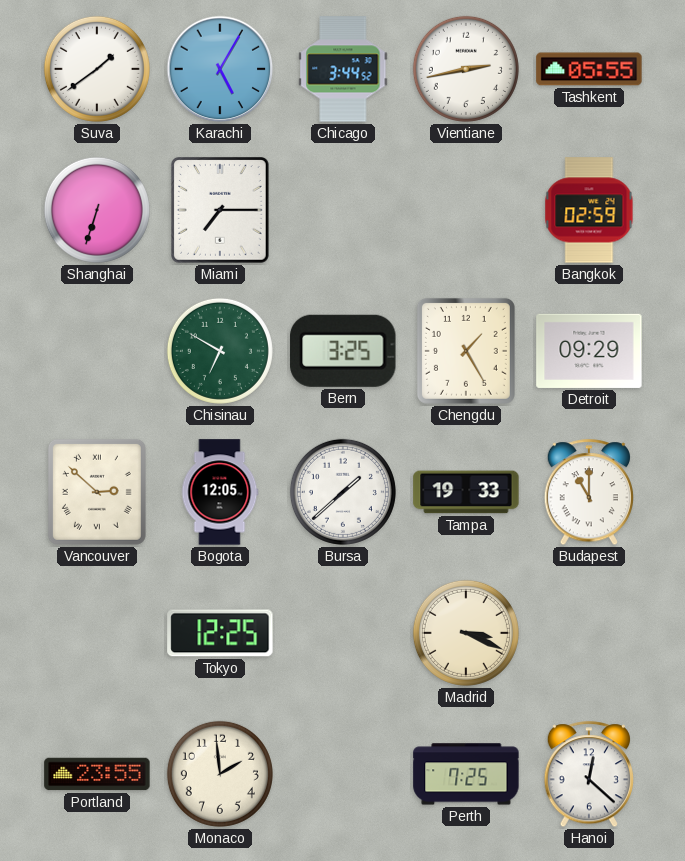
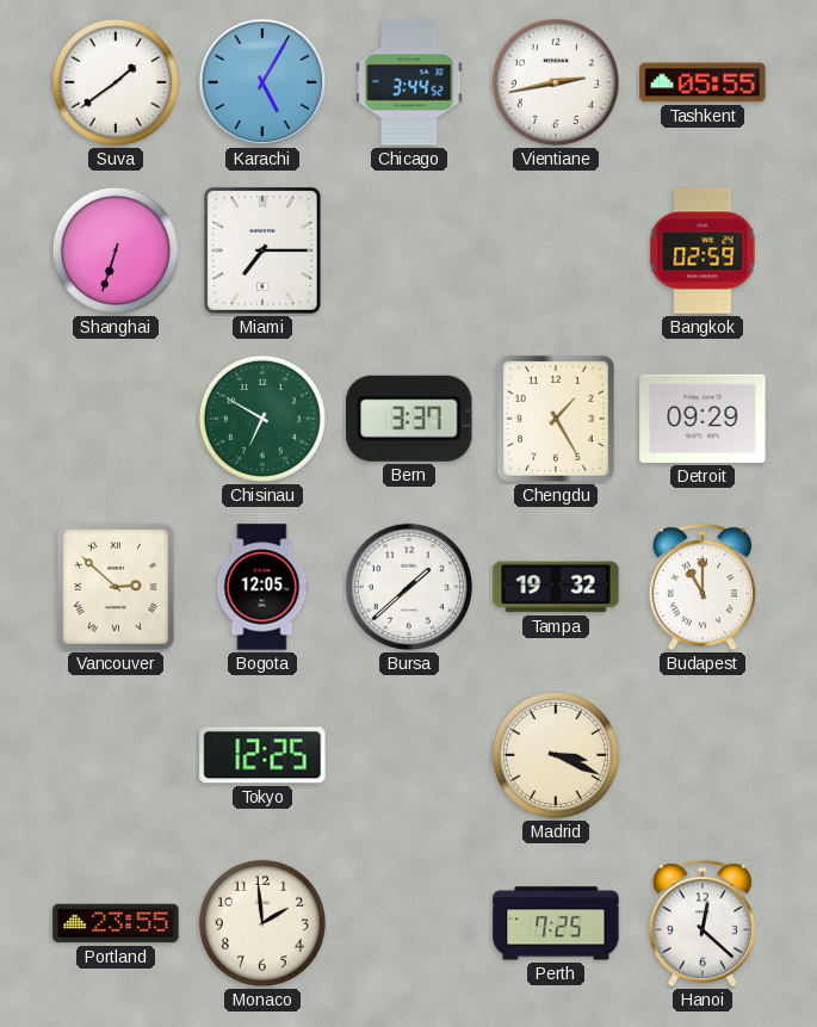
Bern: 3:25 -> 3:37 (409, 419)
Tampa: 19:33 -> 19:32 (556, 587)
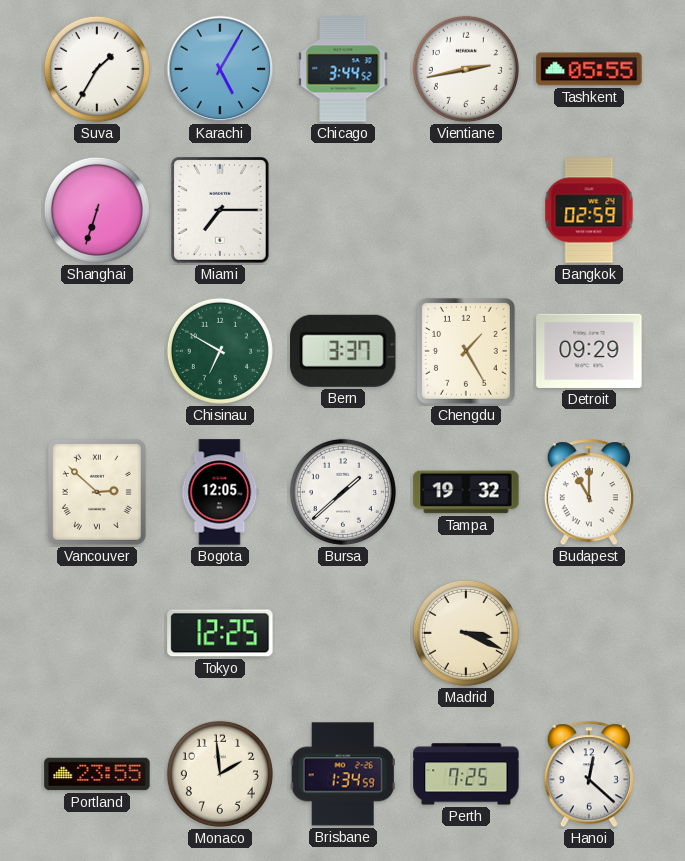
Suva: 1:39 -> 1:35 (97, 69)
Brisbane: none -> 1:34 (343, 774)
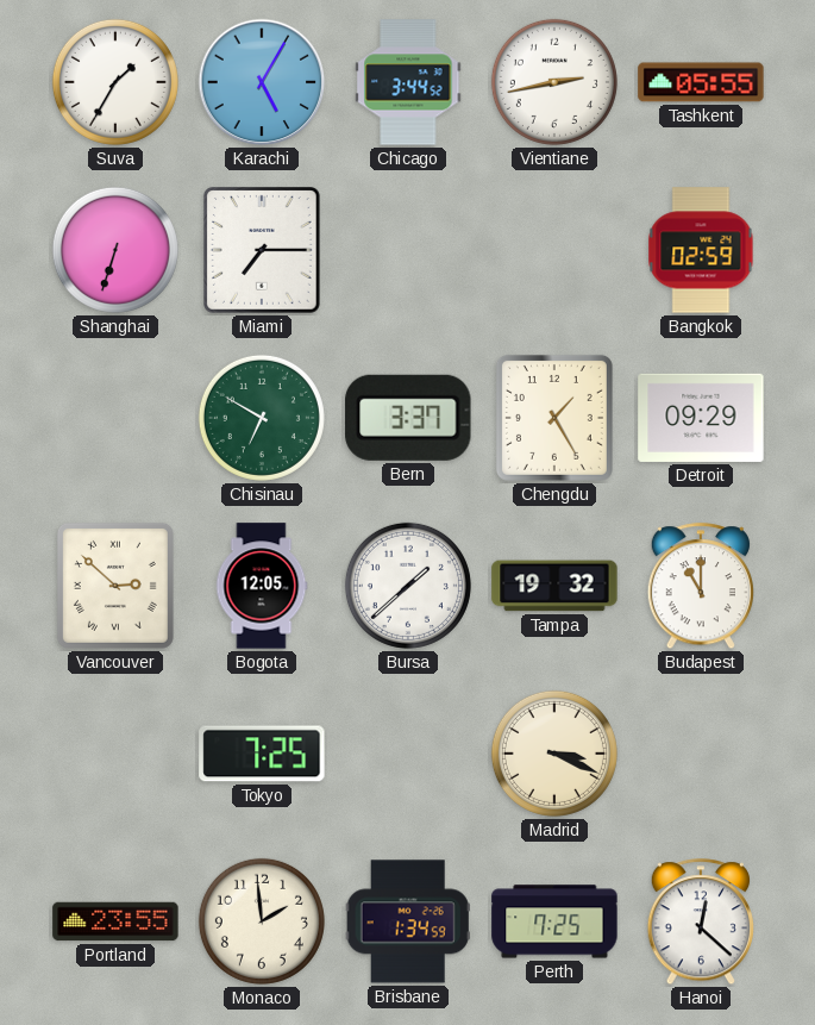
Tokyo: 12:25 -> 7:25 (262, 754)
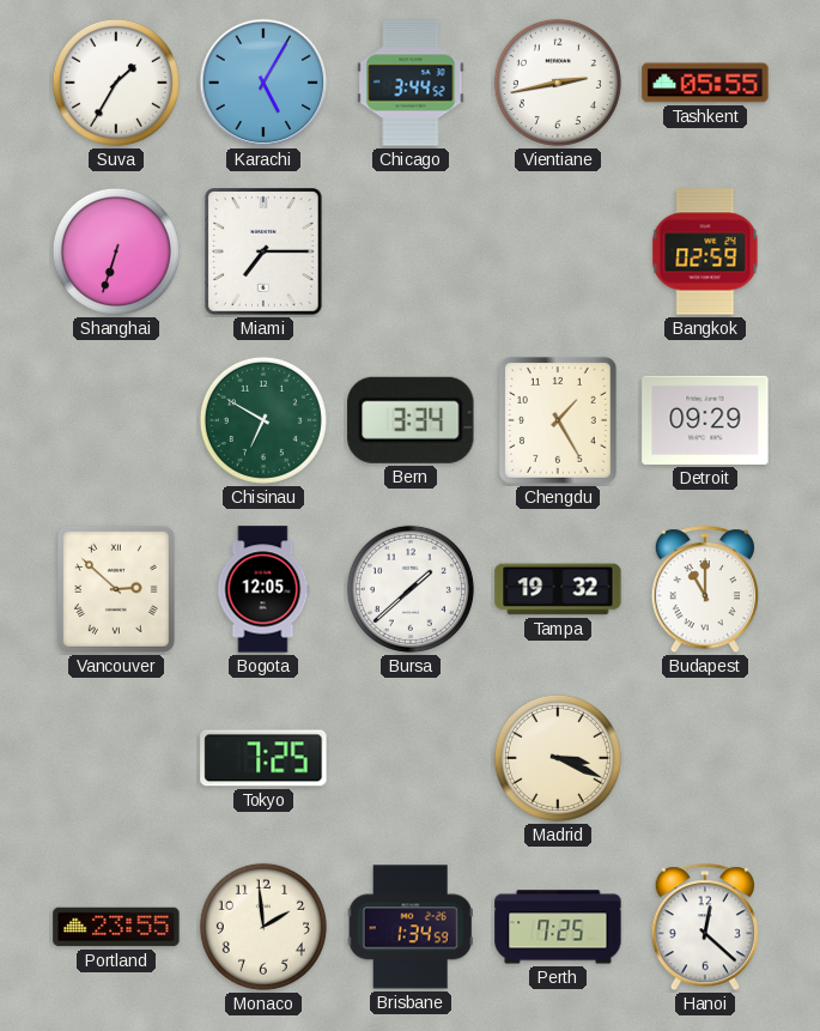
Bern: 3:37 -> 3:34 (411, 420)
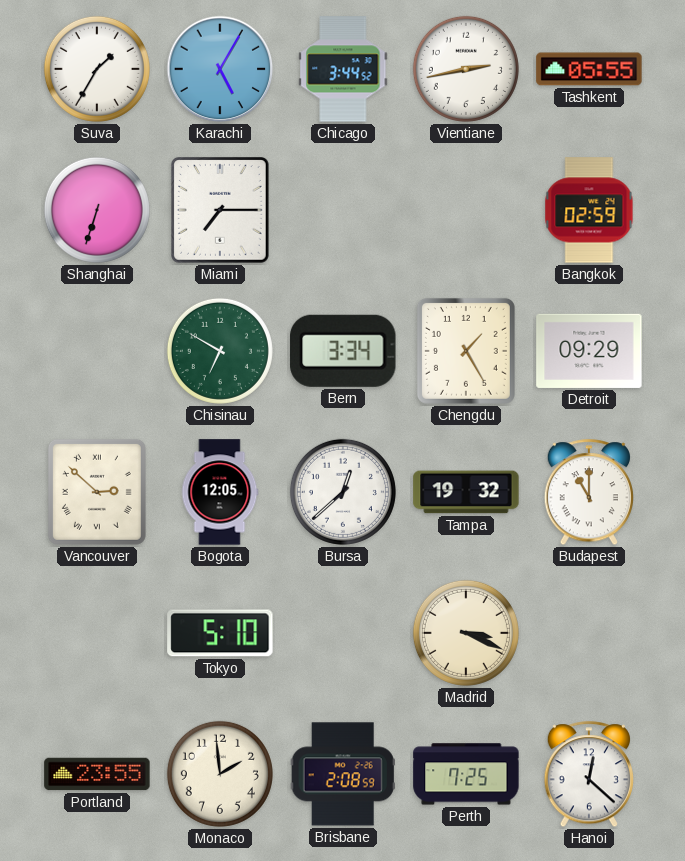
Bursa: 1:38 -> 12:38 (343, 492)
Tokyo: 7:25 -> 5:10 (220, 633)
Brisbane: 1:34 -> 2:08 (343, 774)
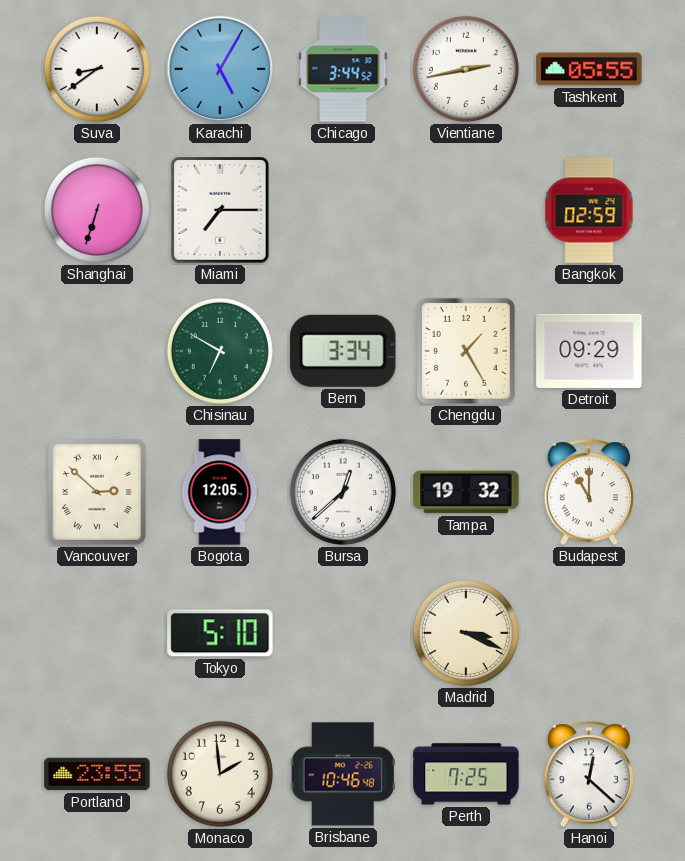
Suva: 1:35 -> 8:39 (97, 69)
Brisbane: 2:08 -> 10:46 (343, 774)
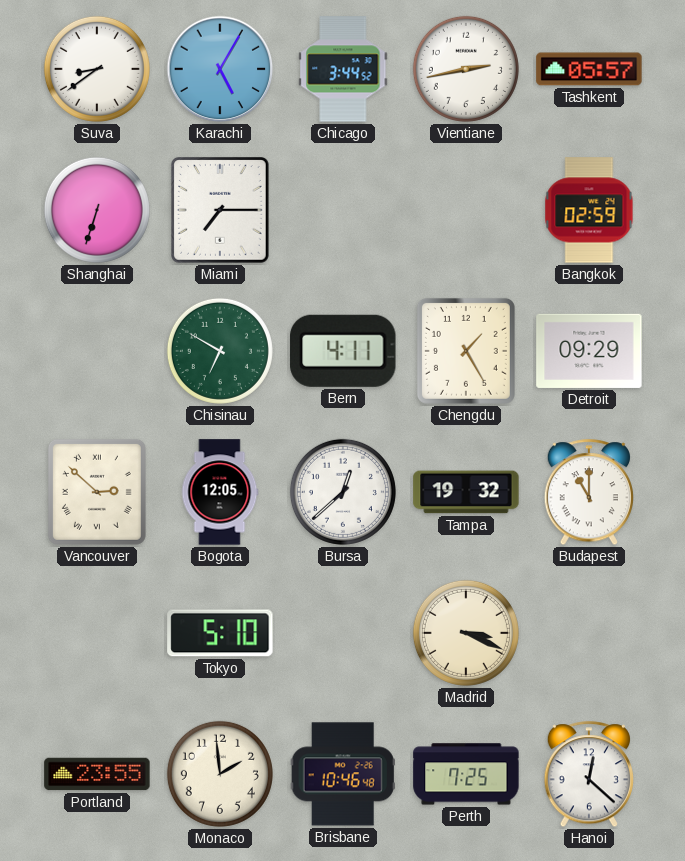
Tashkent: 05:55 -> 05:57 (589, 69)
Bern: 3:34 -> 4:11 (343, 351)
